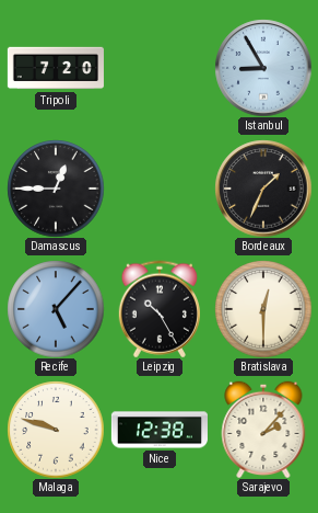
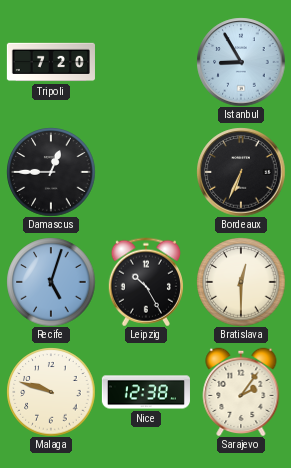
Bordeaux: 1:34 -> 6:34 (241, 172)
Recife: 5:07 -> 5:03 (51, 282)
Sarajevo: 2:07 -> 2:06 (241, 392)
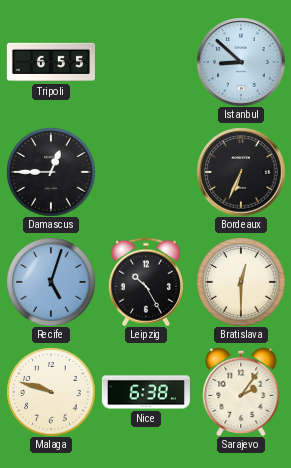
Tripoli: 7:20 -> 6:55 (51, 62)
Istanbul: 8:55 -> 8:52 (241, 62)
Nice: 12:38 -> 6:38 (146, 392)
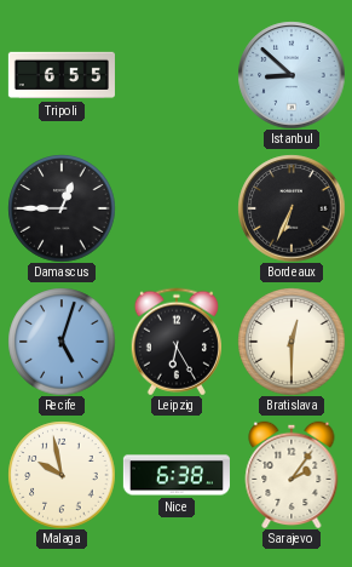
Leipzig: 10:25 -> 6:25 (177, 342)
Malaga: 9:48 -> 9:58 (62, 475)
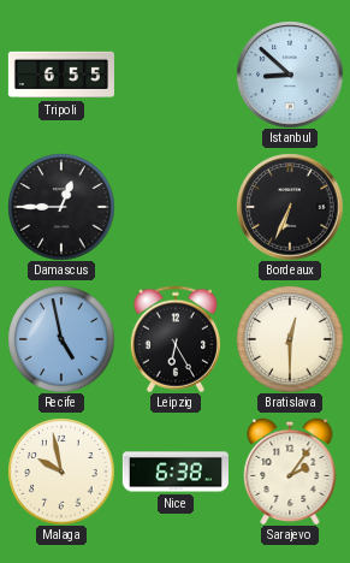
Recife: 5:03 -> 4:58 (61, 339)
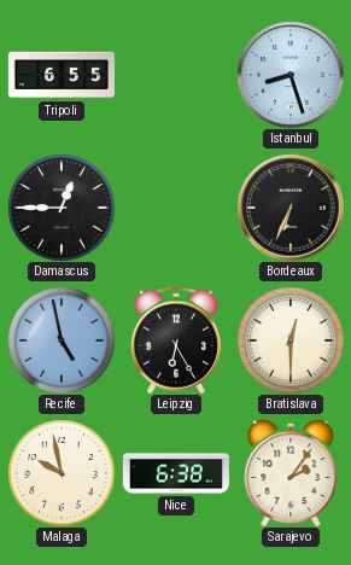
Istanbul: 8:52 -> 8:27 (291, 75)
